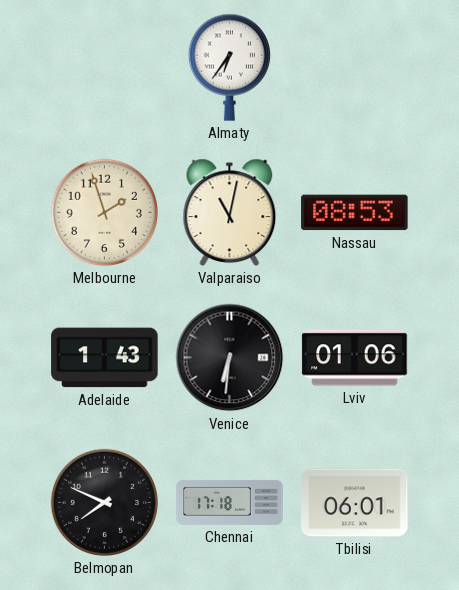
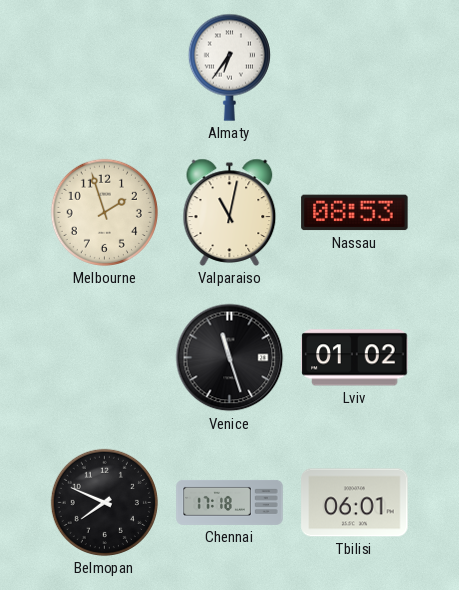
Adelaide: 1:43 -> none (105, 358)
Venice: 6:31 -> 11:27 (230, 358)
Lviv: 01:06 -> 01:02 (355, 358)
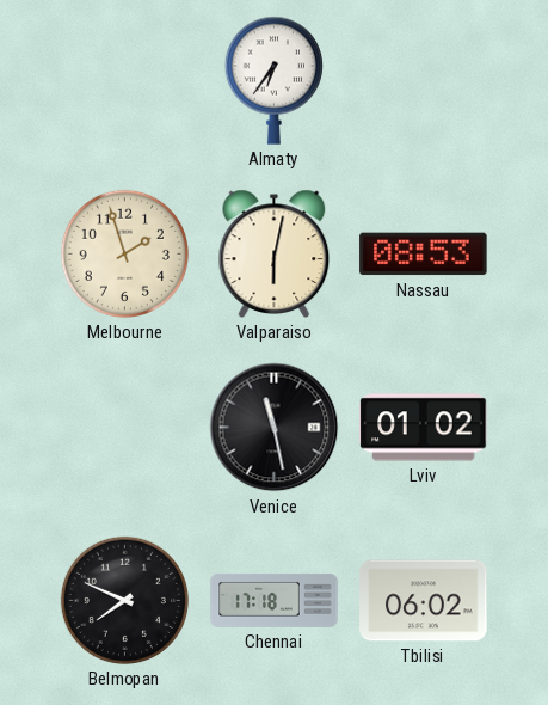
Valparaiso: 11:02 -> 6:02 (275, 253)
Venice: 11:27 -> 11:28 (275, 428)
Tbilisi: 06:01 -> 06:02 (424, 601)
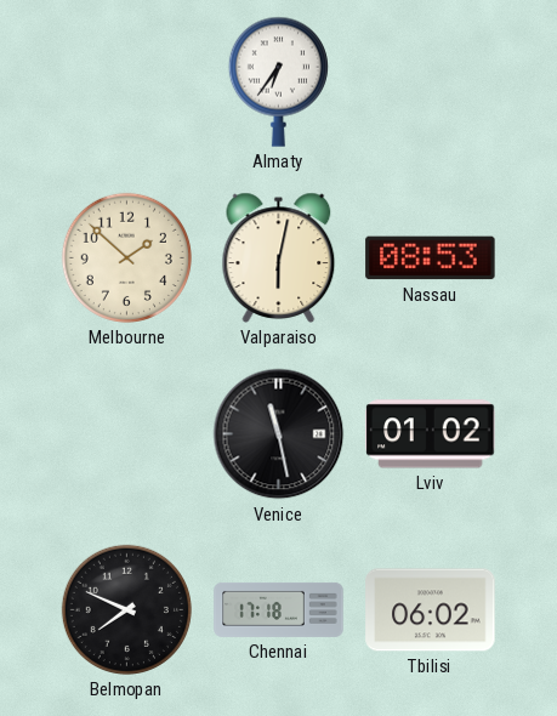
Melbourne: 1:57 -> 1:52 (126, 257)
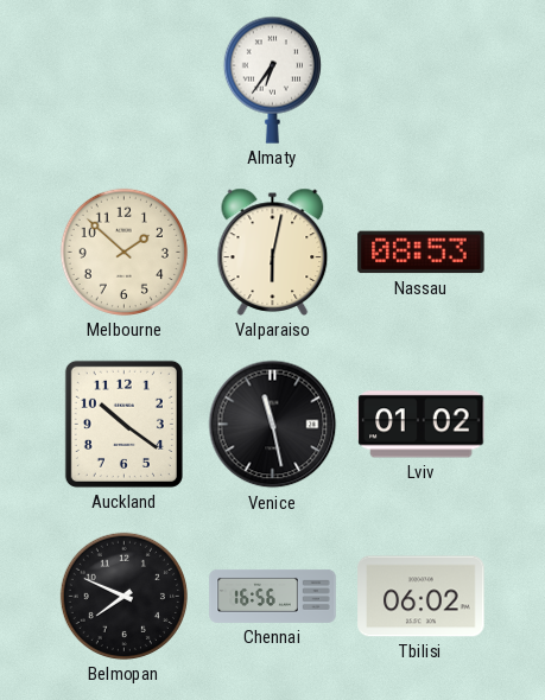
Auckland: none -> 10:21 (123, 424)
Chennai: 17:18 -> 16:56 (273, 596)
